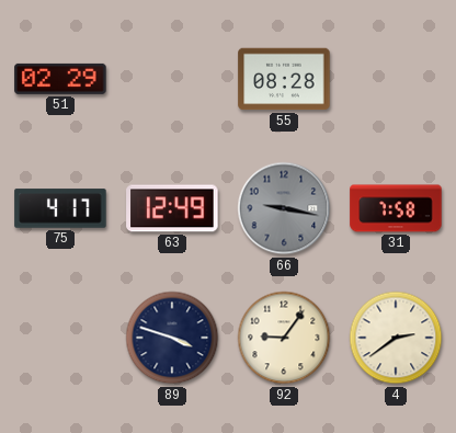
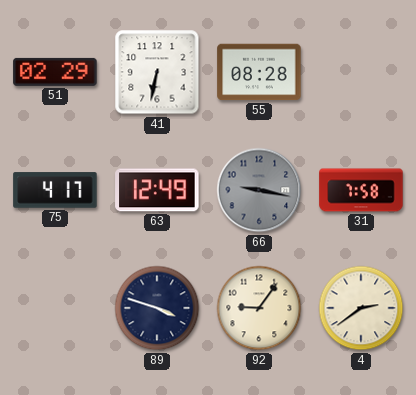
41: none -> 6:32 (157, 72)
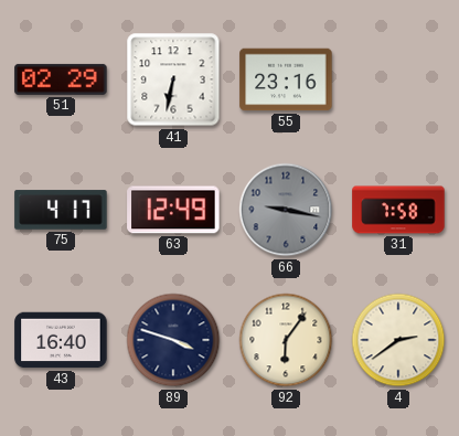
55: 08:28 -> 23:16 (286, 79)
43: none -> 16:40 (61, 340)
92: 9:06 -> 6:06 (286, 340)
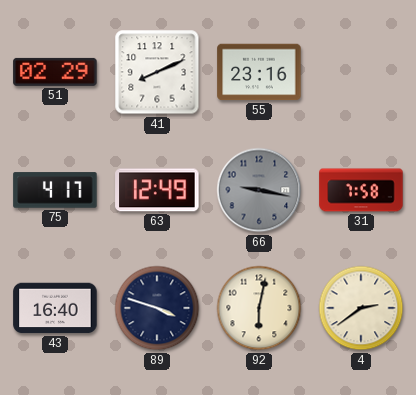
41: 6:32 -> 8:11 (157, 72)
92: 6:06 -> 6:02 (259, 308)
